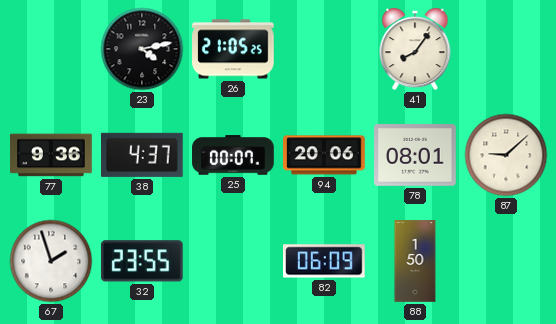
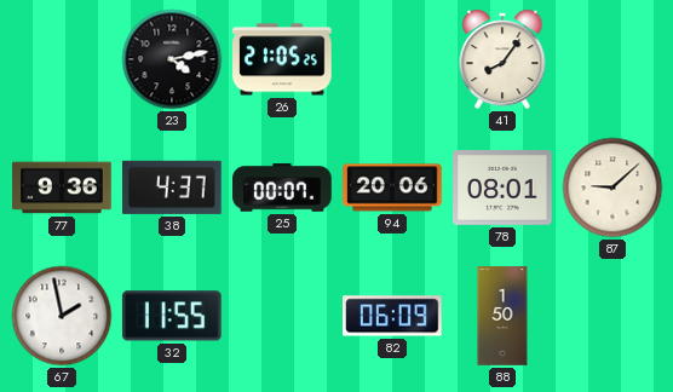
67: 1:57 -> 1:58 (62, 316)
32: 23:55 -> 11:55 (172, 316)
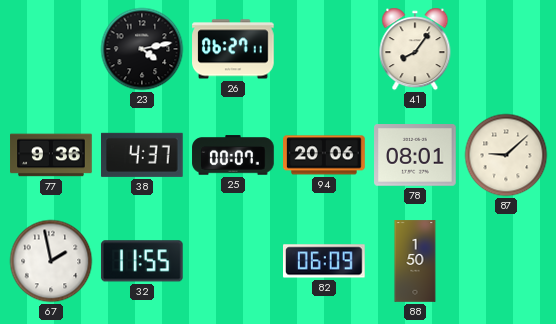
26: 21:05 -> 06:27 (233, 49)
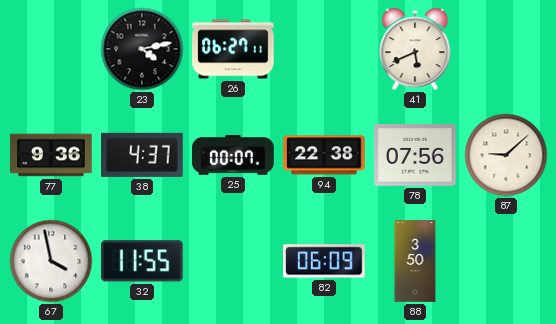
41: 8:06 -> 5:41 (415, 49)
94: 20:06 -> 22:38 (324, 155)
78: 08:01 -> 07:56 (415, 156)
67: 1:58 -> 3:58 (51, 261)
88: 1:50 -> 3:50 (415, 261)
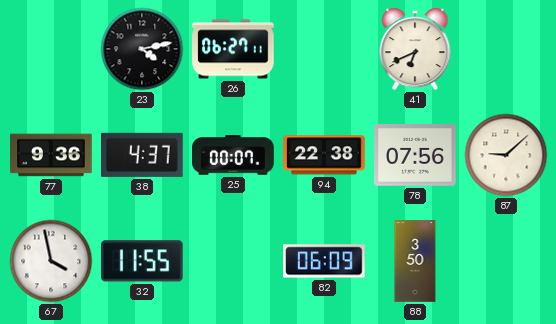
41: 5:41 -> 6:41 (415, 49)
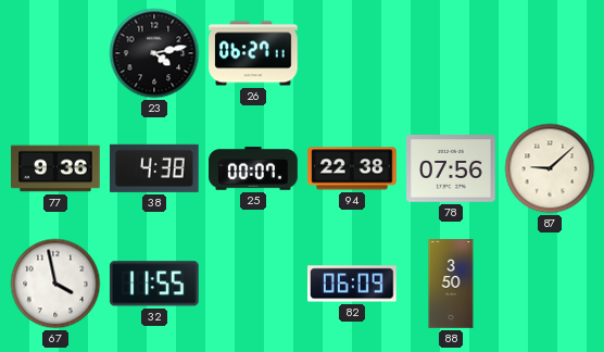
41: 6:41 -> none (415, 49)
38: 4:37 -> 4:38 (155, 168)
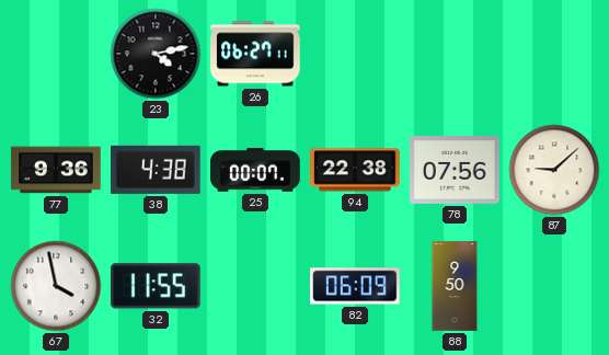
88: 3:50 -> 9:50 (455, 286)
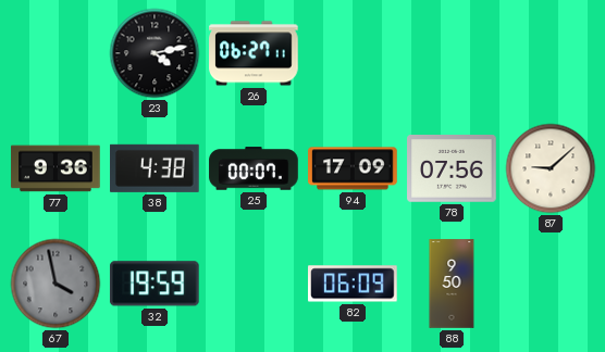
94: 22:38 -> 17:09 (353, 168)
67 dial: white -> grey (55, 284)
32: 11:55 -> 19:59 (155, 284)
